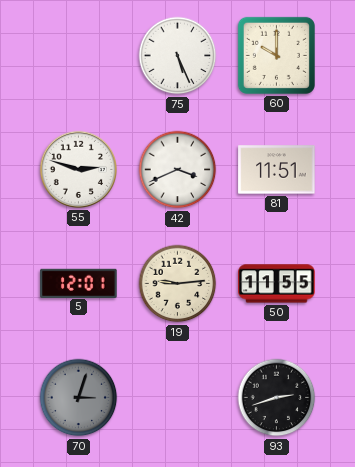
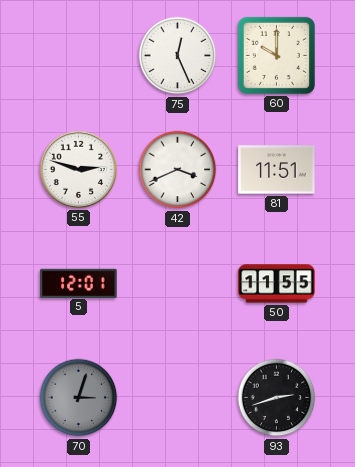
75: 5:26 -> 12:26 (178, 56)
19: 9:14 -> none (178, 284)
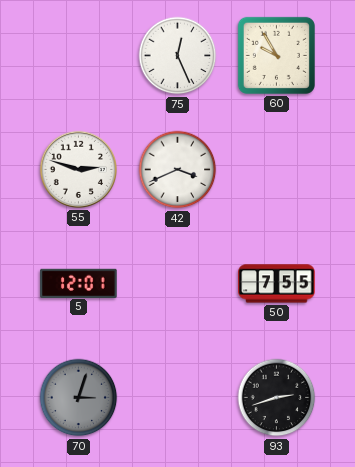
60: 10:00 -> 9:55 (276, 55)
81: 11:51 -> none (277, 170)
50: 11:55 -> 7:55 (277, 284)
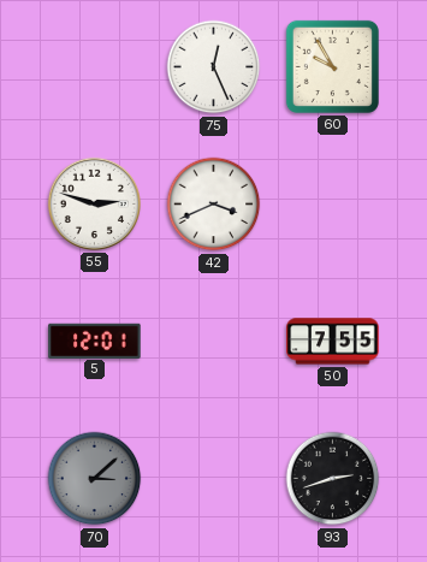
70: 3:03 -> 3:08 (95, 479)
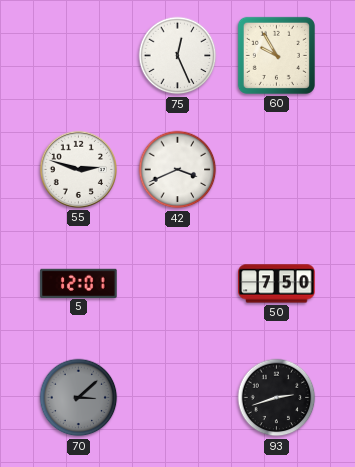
50: 7:55 -> 7:50 (277, 284)
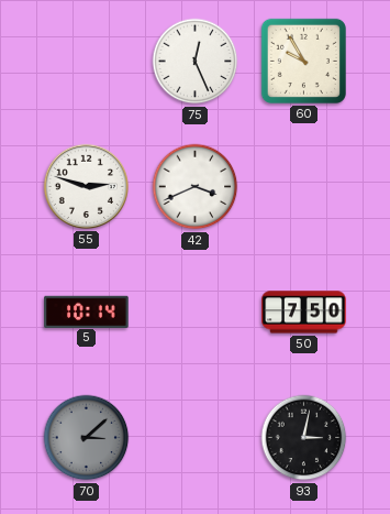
5: 12:01 -> 10:14 (87, 311)
93: 2:42 -> 3:02 (304, 438)
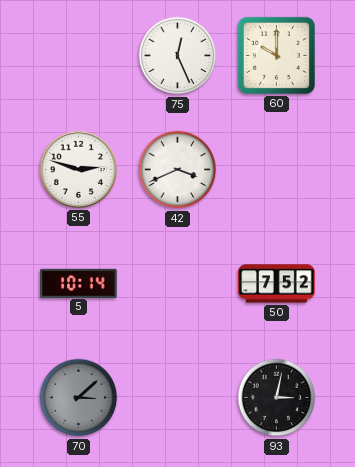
60: 9:55 -> 10:00 (276, 55)
50: 7:50 -> 7:52 (277, 284)
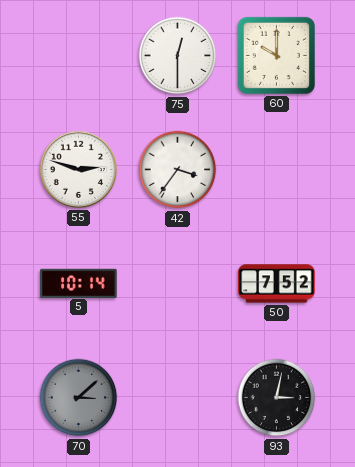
75: 12:26 -> 12:30 (178, 56)
42: 3:41 -> 3:36 (178, 170)
